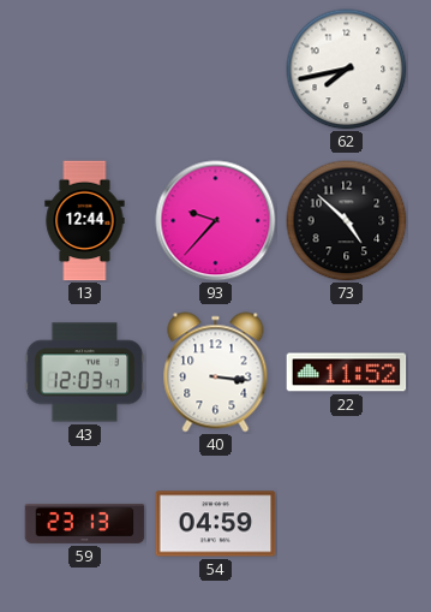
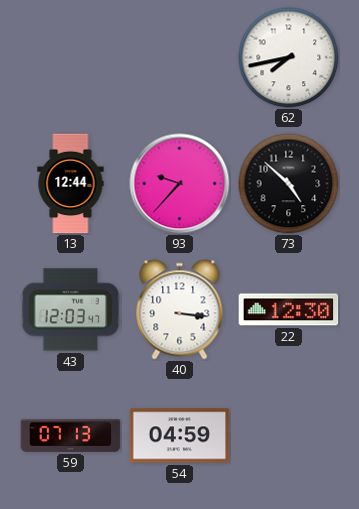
22: 11:52 -> 12:30 (289, 310)
59: 23:13 -> 07:13 (71, 435)
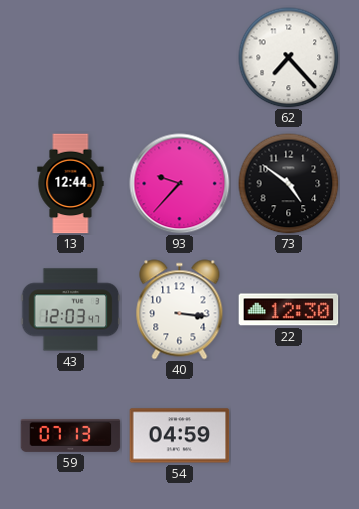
62: 7:43 -> 7:23 (289, 58)
73: 4:52 -> 4:51 (289, 184)
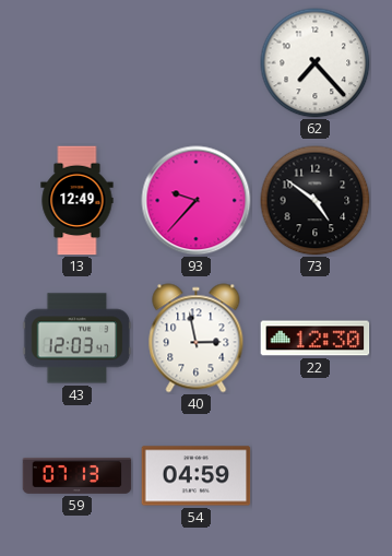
13: 12:44 -> 12:49 (78, 201)
40: 3:16 -> 2:58 (197, 339)
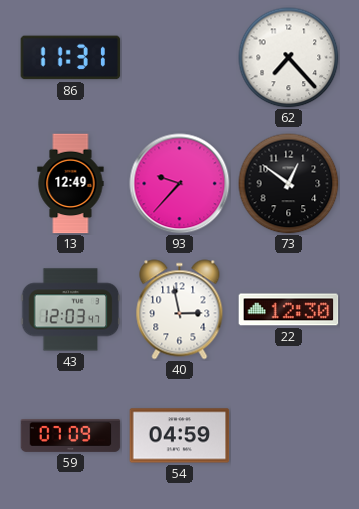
86: none -> 11:31 (71, 58)
73: 4:51 -> 12:51 (289, 184)
59: 07:13 -> 07:09 (71, 435)
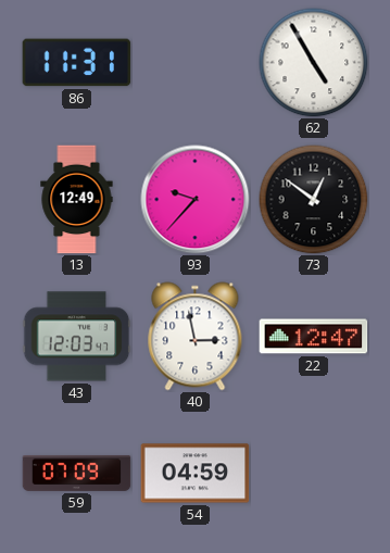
62: 7:23 -> 4:55 (314, 63)
22: 12:30 -> 12:47 (314, 337)
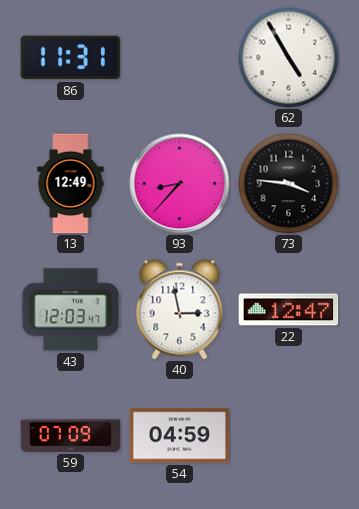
93: 9:37 -> 8:37 (180, 184)
73: 12:51 -> 3:46 (289, 184)
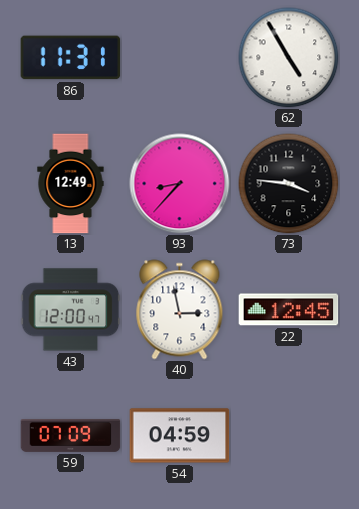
43: 12:03 -> 12:00 (71, 310)
22: 12:47 -> 12:45 (289, 310)
